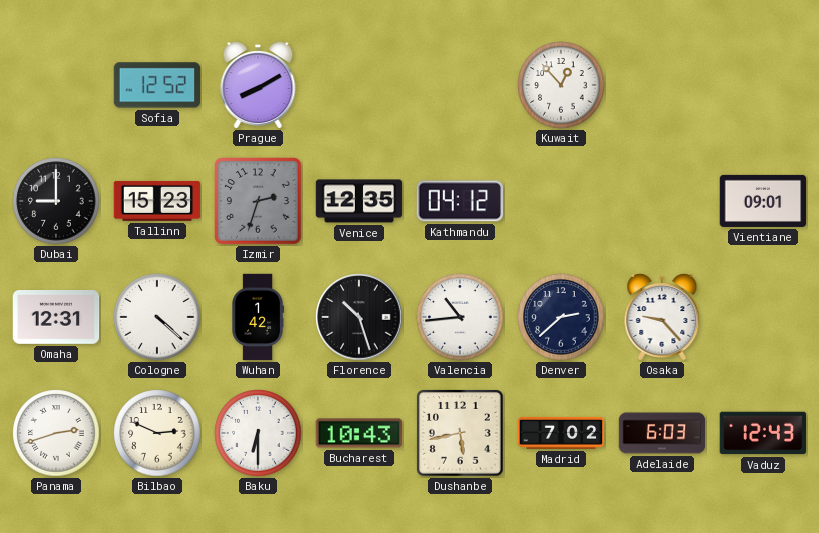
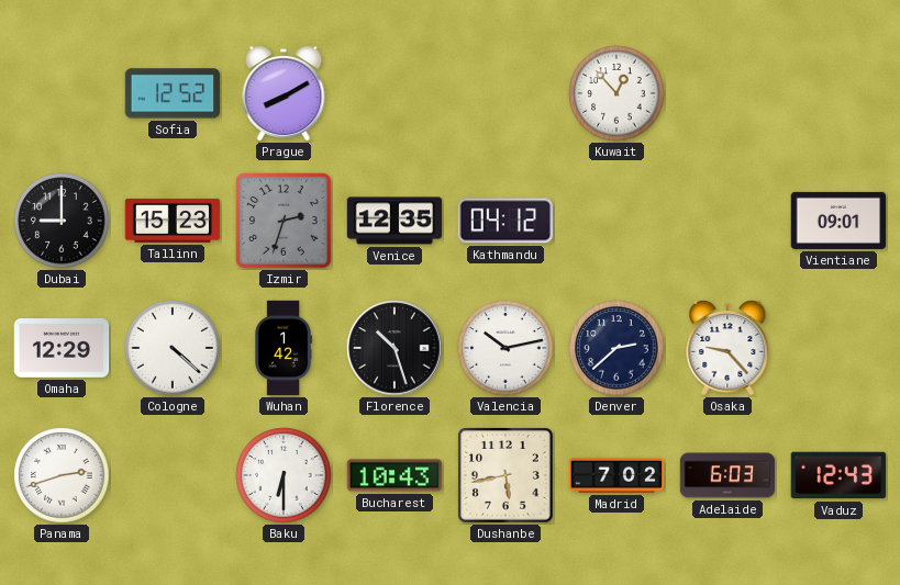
Omaha: 12:31 -> 12:29 (62, 349)
Valencia: 10:44 -> 10:13 (505, 348)
Bilbao: 2:49 -> none (157, 433)
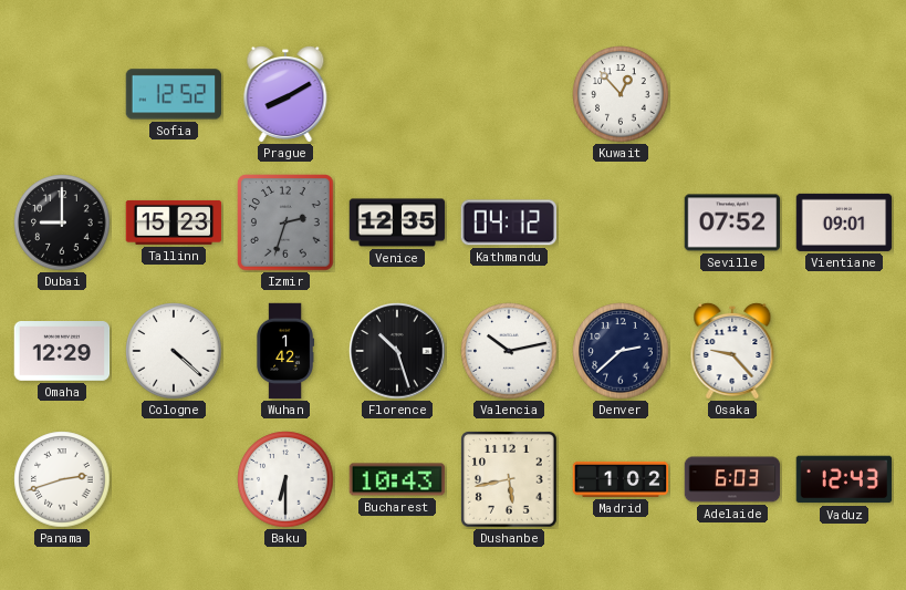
Seville: none -> 07:52 (732, 222)
Madrid: 7:02 -> 1:02 (621, 479)
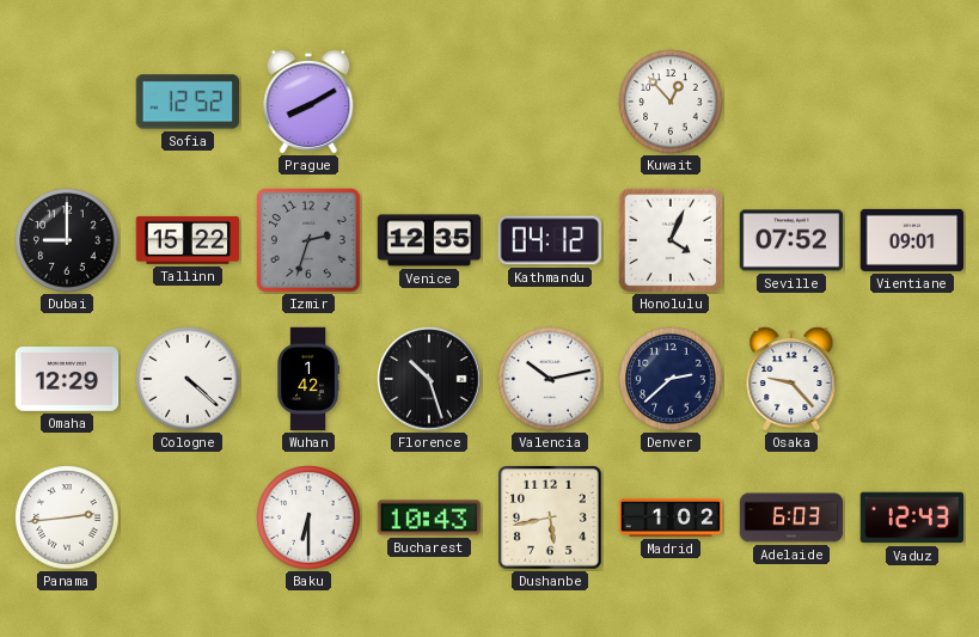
Tallinn: 15:23 -> 15:22 (188, 240)
Honolulu: none -> 4:04 (671, 240)
Panama: 2:42 -> 2:44 (67, 517)
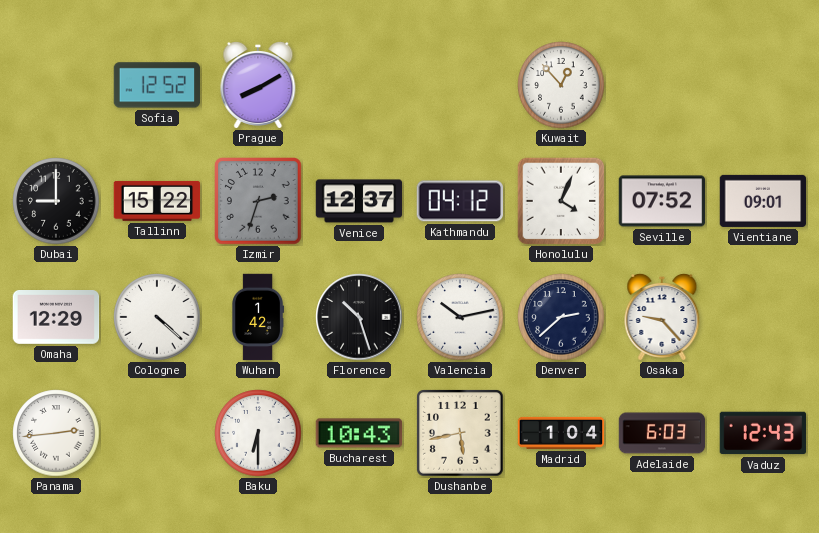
Venice: 12:35 -> 12:37 (359, 201)
Madrid: 1:02 -> 1:04 (561, 433)
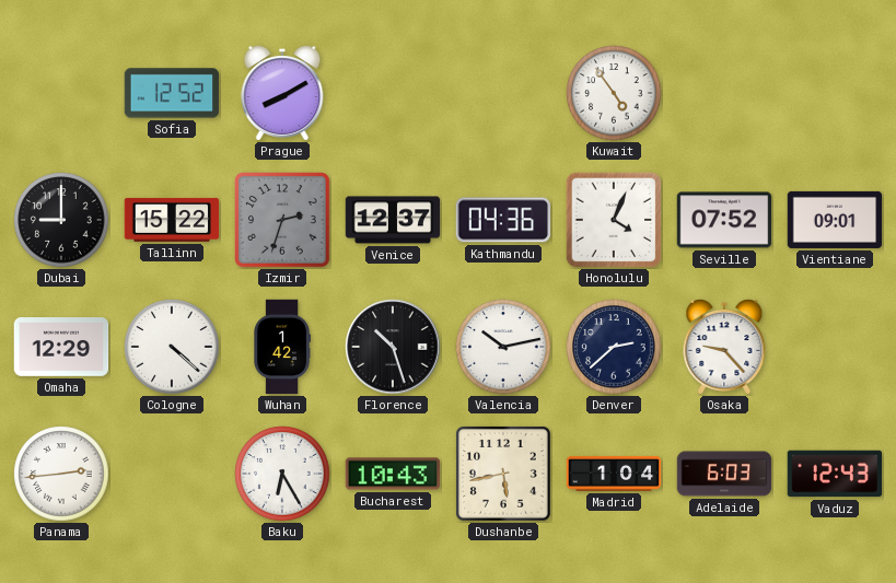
Kuwait: 12:53 -> 4:54 (614, 93)
Kathmandu: 04:12 -> 04:36 (503, 220)
Baku: 6:30 -> 6:25 (282, 474)
